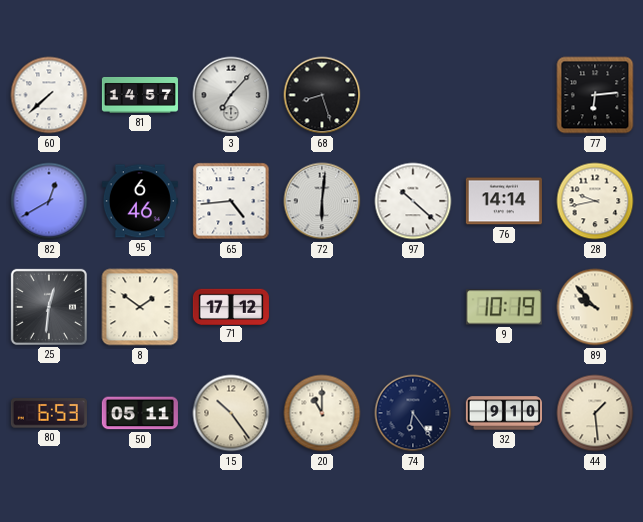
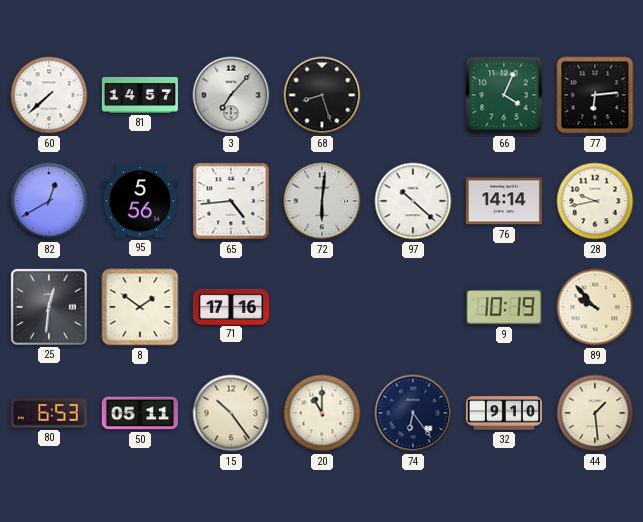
66: none -> 4:04 (504, 95)
95: 6:46 -> 5:56 (140, 201)
71: 17:12 -> 17:16 (231, 306)
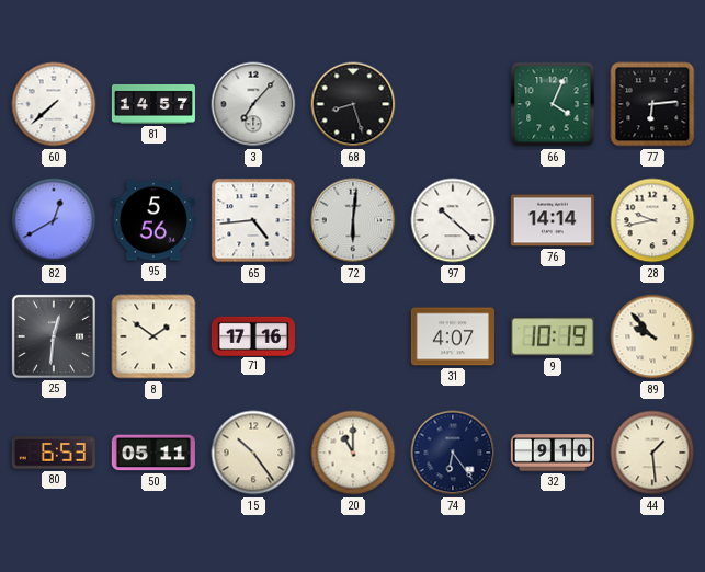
31: none -> 4:07 (453, 336)
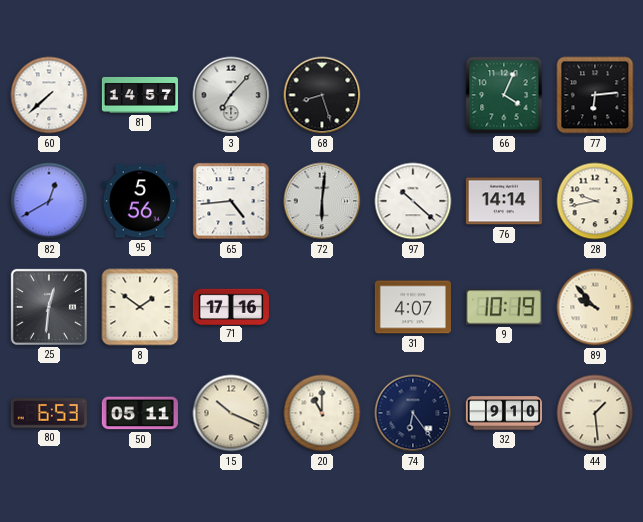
15: 10:24 -> 10:19 (231, 413)
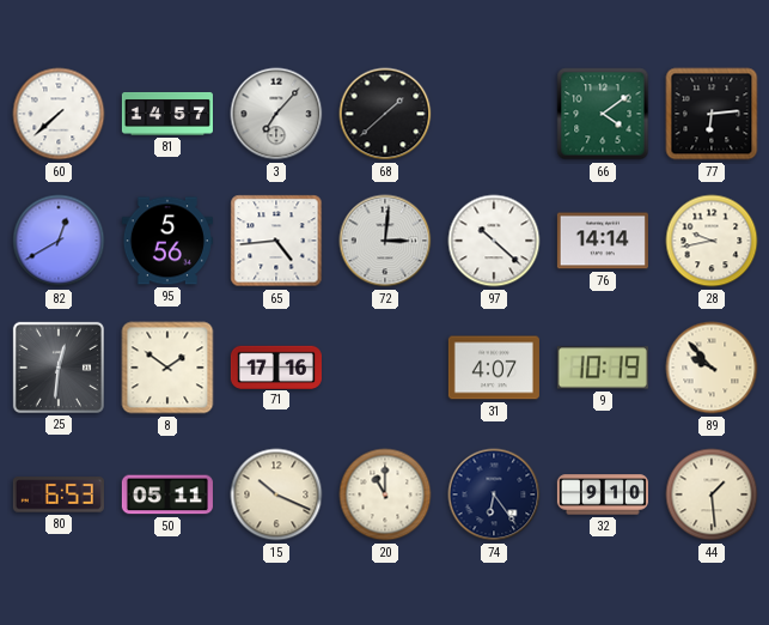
68: 8:27 -> 1:38 (385, 114)
66: 4:04 -> 4:09 (603, 114)
72: 6:01 -> 3:01 (385, 241)
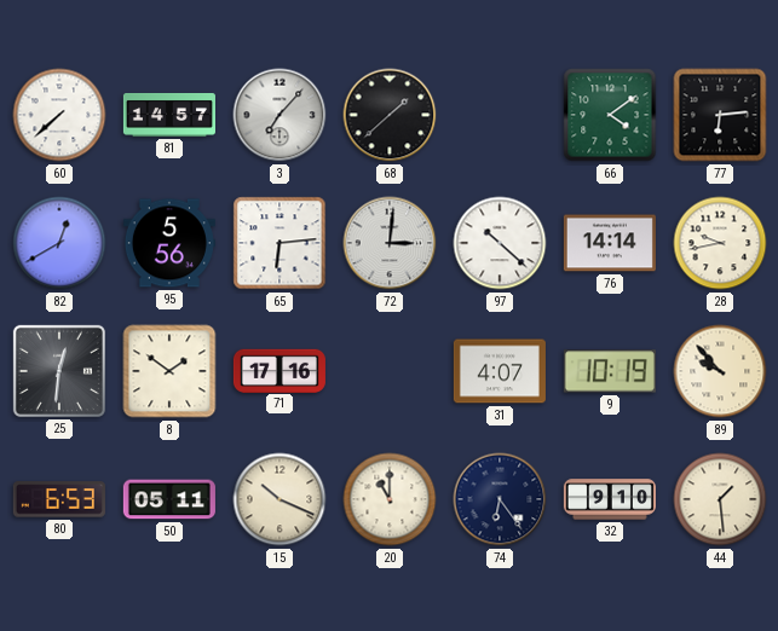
65: 4:44 -> 6:14 (279, 243)
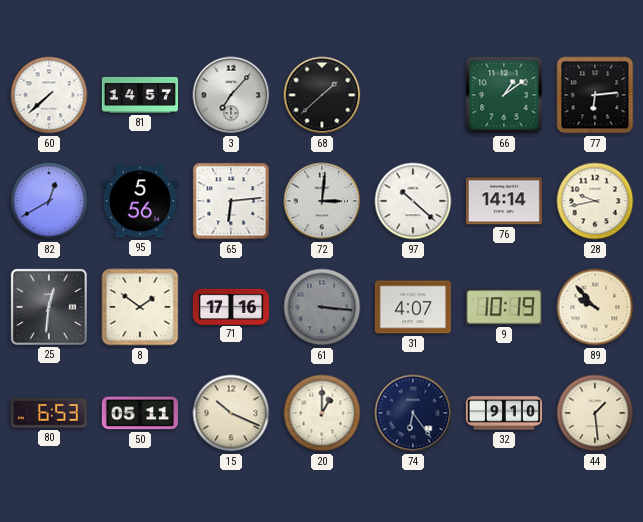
66: 4:09 -> 1:09 (504, 95)
61: none -> 3:16 (322, 307)
20: 11:00 -> 1:00 (322, 413)
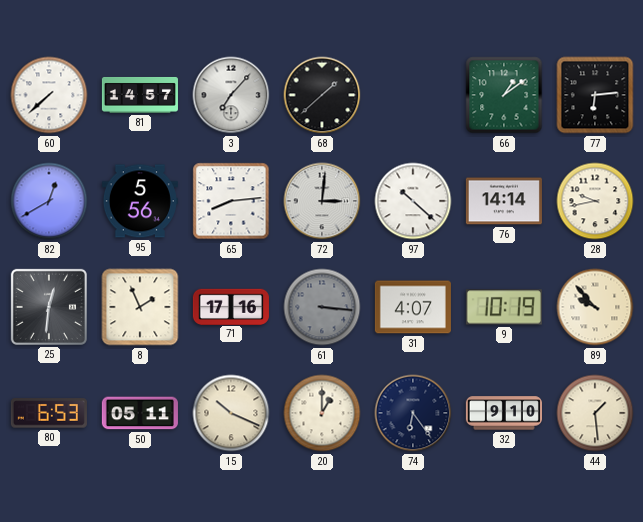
65: 6:14 -> 8:14 (231, 201)
8: 1:51 -> 1:56 (140, 307)
